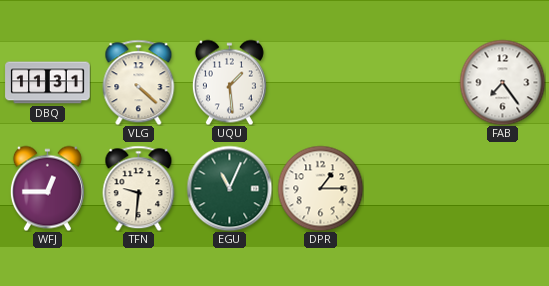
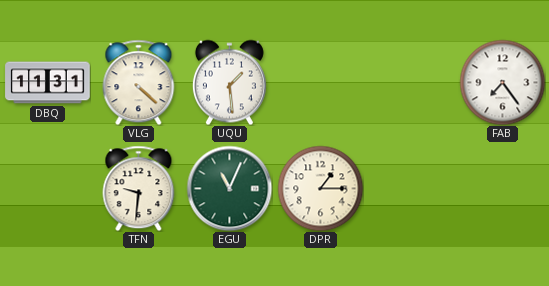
WFJ: 12:45 -> none (47, 188)
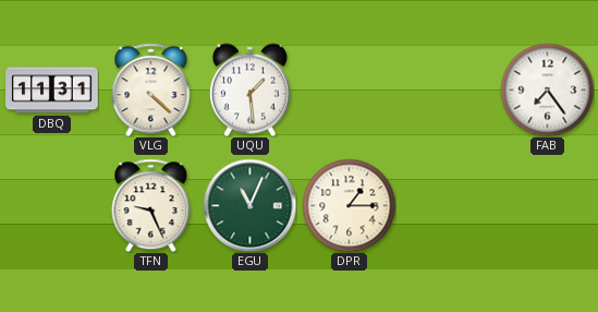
TFN: 9:31 -> 9:26 (151, 205)
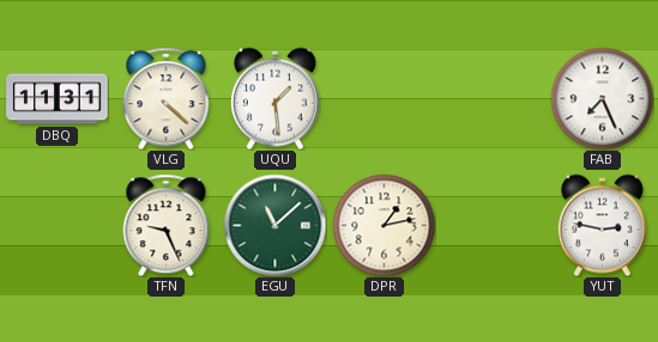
FAB: 7:24 -> 7:26 (602, 98)
EGU: 11:04 -> 11:08 (274, 225)
DPR: 1:15 -> 1:13 (384, 225)
YUT: none -> 2:47 (602, 225)
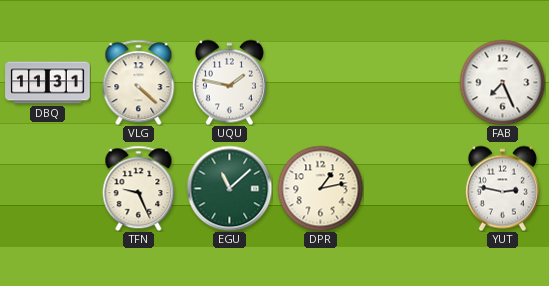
UQU: 1:29 -> 1:47 (229, 82)
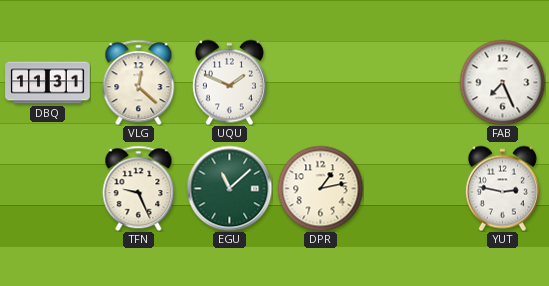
VLG: 4:22 -> 12:22 (139, 82)
UQU: 1:47 -> 1:49 (229, 82)
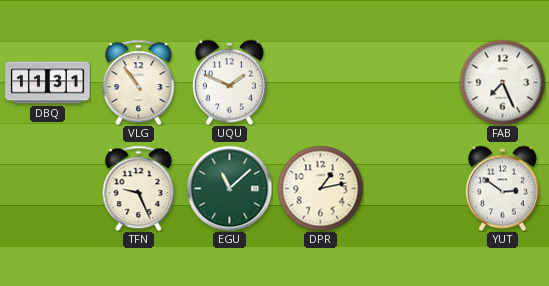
VLG: 12:22 -> 10:54 (139, 82)
YUT: 2:47 -> 2:51 (502, 188)
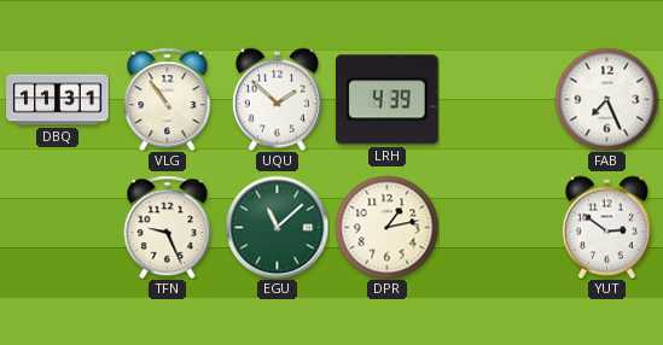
UQU: 1:49 -> 1:52 (277, 99)
LRH: none -> 4:39 (386, 100)
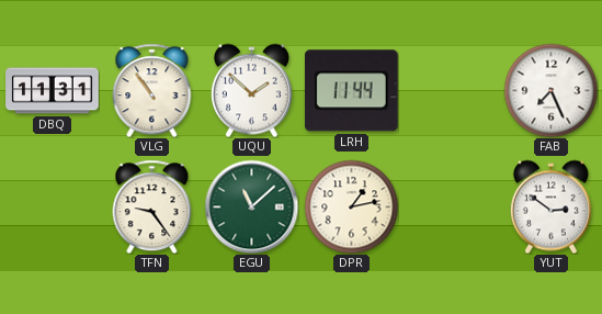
LRH: 4:39 -> 11:44 (351, 91)
TFN: 9:26 -> 9:24 (152, 206)
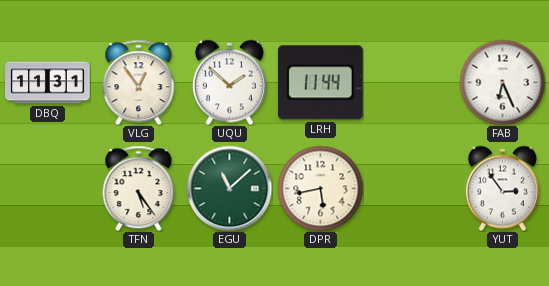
VLG: 10:54 -> 12:54 (139, 82)
FAB: 7:26 -> 6:26 (502, 82)
TFN: 9:24 -> 5:24 (139, 188)
DPR: 1:13 -> 5:43 (320, 188)
YUT: 2:51 -> 2:54 (502, 188)
